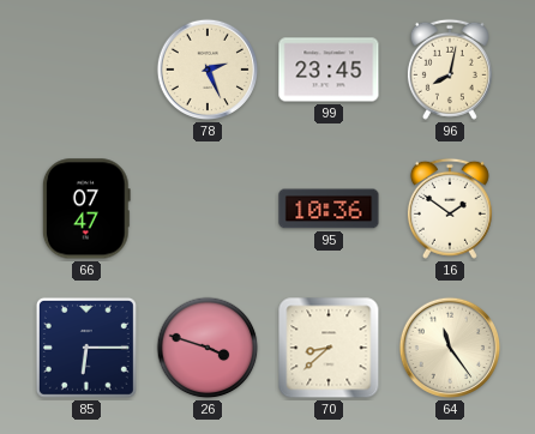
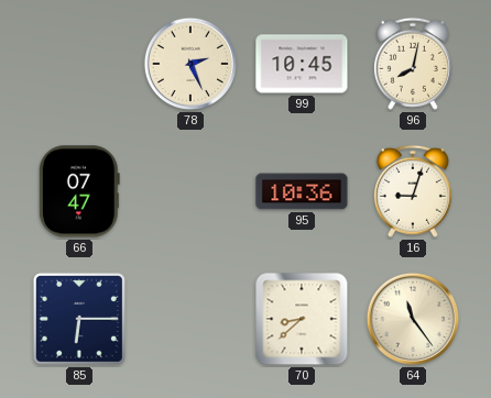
99: 23:45 -> 10:45 (302, 64)
16: 1:51 -> 9:03 (413, 191)
26: 3:48 -> none (208, 348)
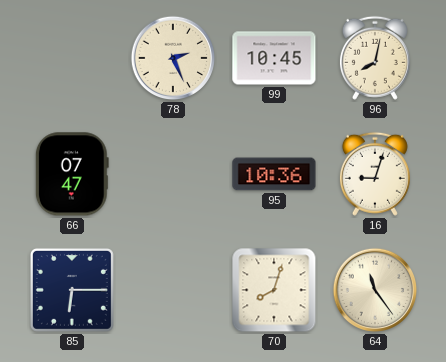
70: 8:38 -> 8:03 (274, 290)
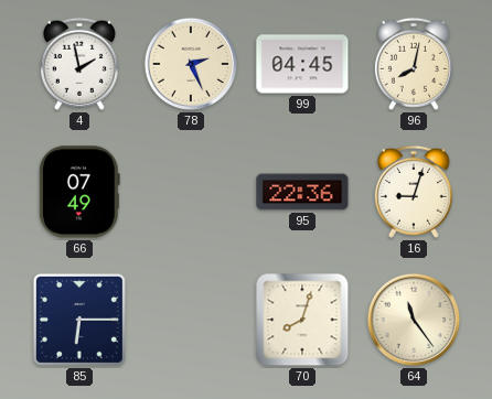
4: none -> 1:58 (79, 64)
99: 10:45 -> 04:45 (302, 64)
66: 07:47 -> 07:49 (79, 192)
95: 10:36 -> 22:36 (302, 192)
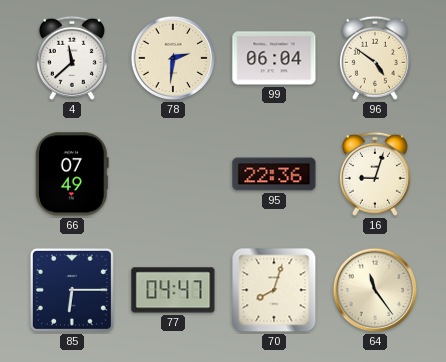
4: 1:58 -> 11:38 (72, 58)
78: 2:26 -> 2:31 (173, 58)
99: 04:45 -> 06:04 (274, 58)
96: 8:02 -> 4:51 (375, 58)
77: none -> 04:47 (173, 290)
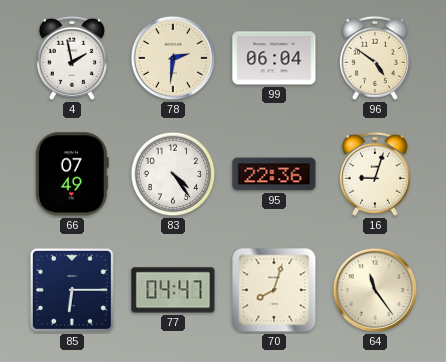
4: 11:38 -> 1:58 (72, 58)
83: none -> 4:24 (173, 174)
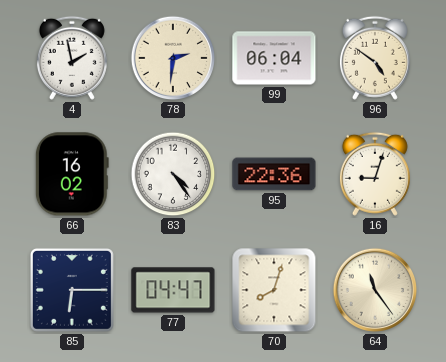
66: 07:49 -> 16:02 (72, 174)
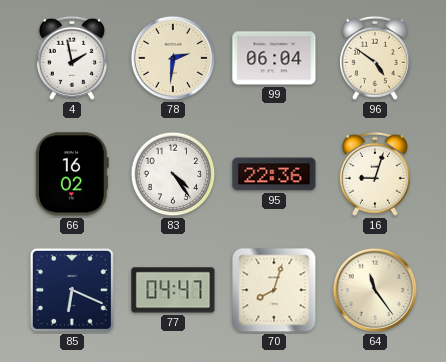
85: 6:15 -> 6:19 (72, 290)
